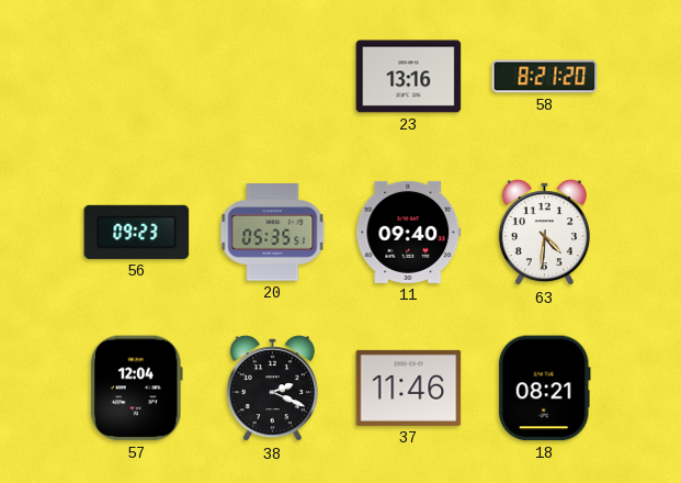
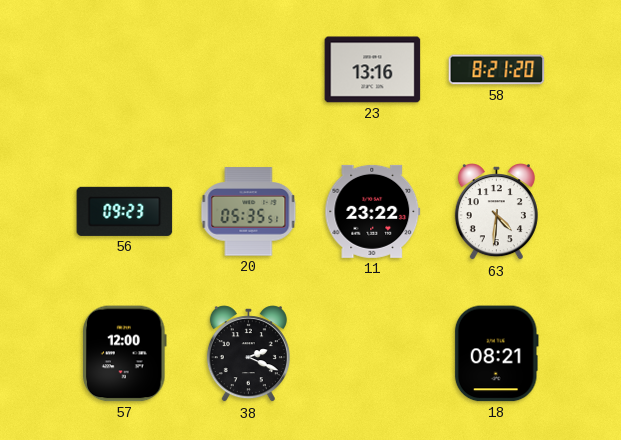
11: 09:40 -> 23:22 (373, 211)
57: 12:04 -> 12:00 (124, 354)
37: 11:46 -> none (409, 387)
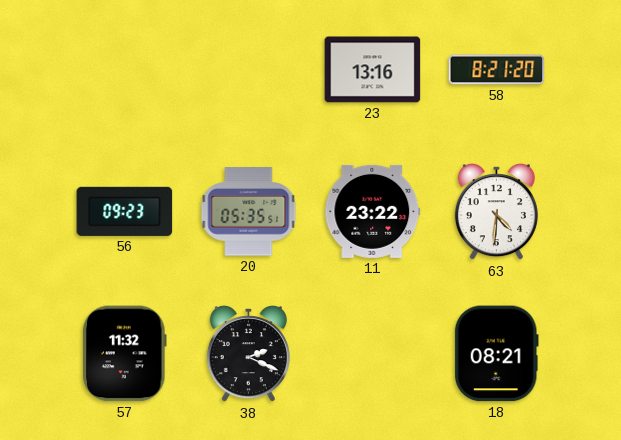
57: 12:00 -> 11:32 (124, 354)
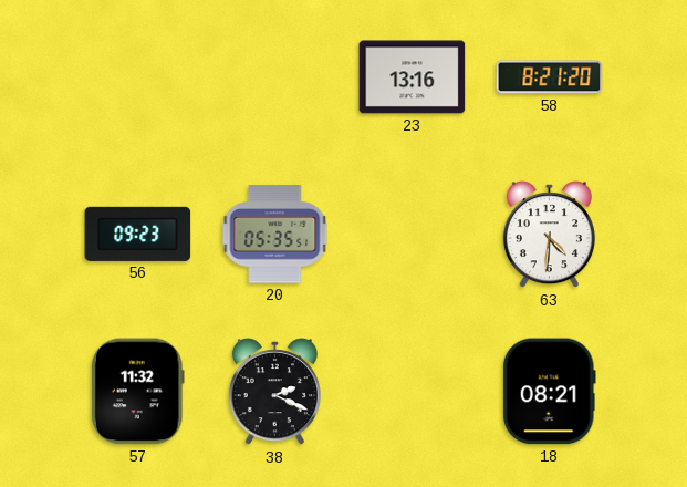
11: 23:22 -> none (373, 211)
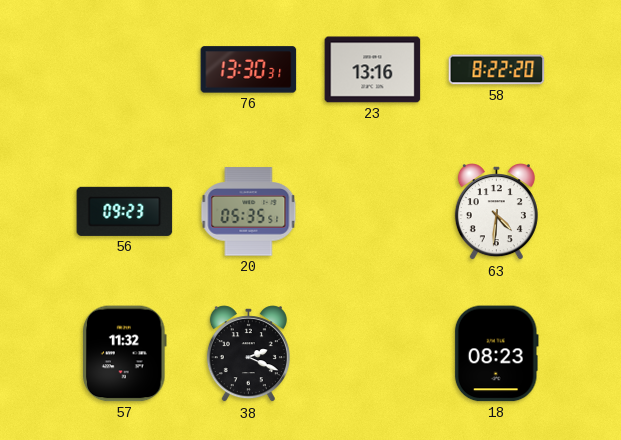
76: none -> 13:30 (249, 70)
58: 8:21 -> 8:22 (497, 70)
18: 08:21 -> 08:23 (496, 354)
